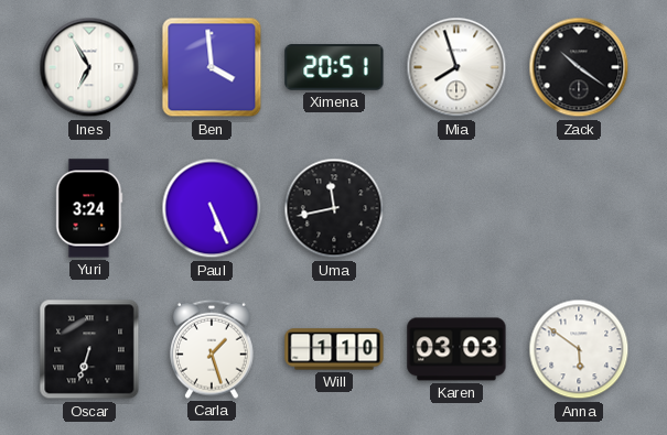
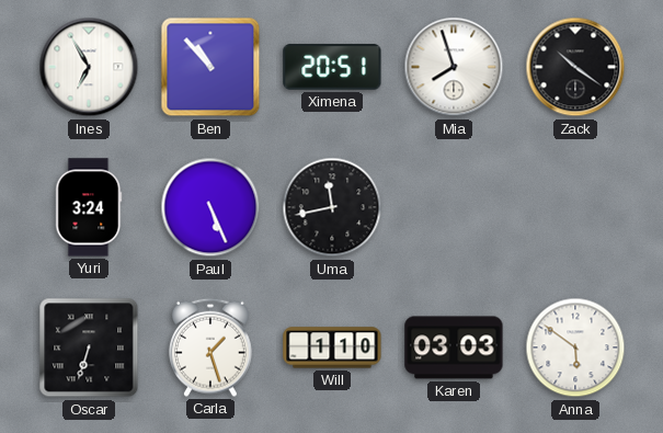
Ben: 3:59 -> 10:53 (210, 67)
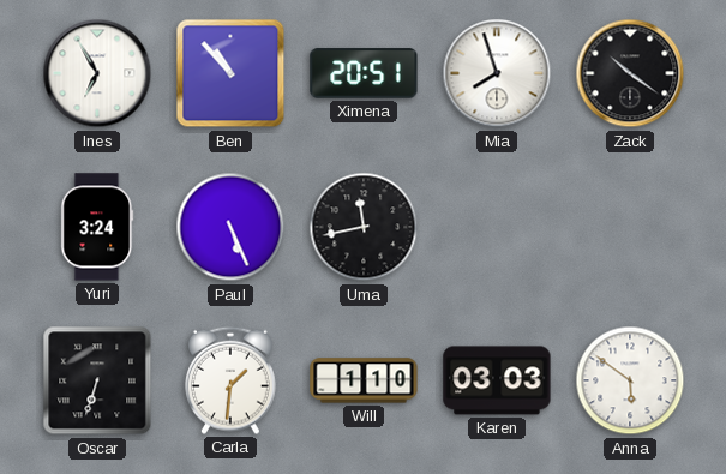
Carla: 1:27 -> 1:31 (230, 380)
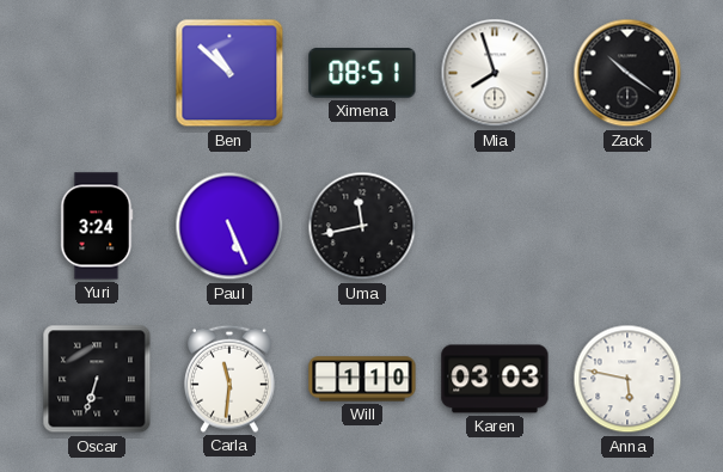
Ines: 6:55 -> none (97, 73)
Ben: 10:53 -> 10:52 (229, 73)
Ximena: 20:51 -> 08:51 (362, 73)
Carla: 1:31 -> 11:31 (229, 379)
Anna: 5:51 -> 5:47 (627, 379)
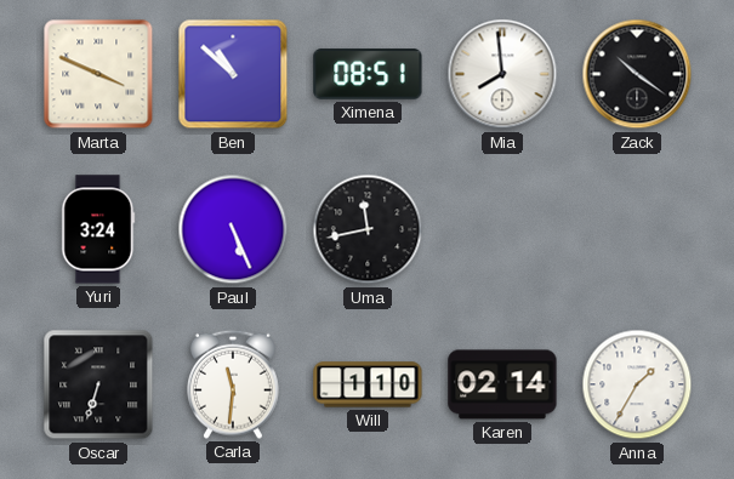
Marta: none -> 3:49 (98, 74)
Mia: 7:57 -> 7:59 (502, 74)
Karen: 03:03 -> 02:14 (502, 384)
Anna: 5:47 -> 1:35 (637, 384)
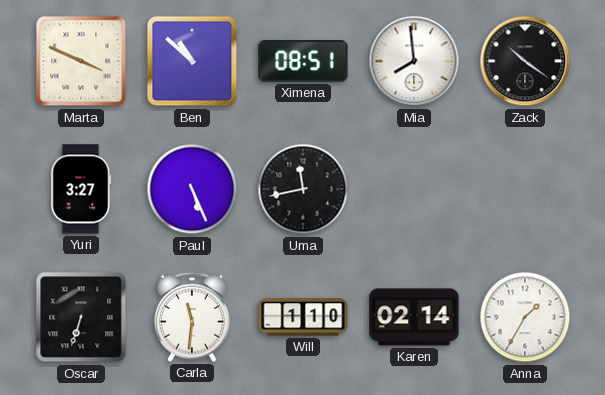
Yuri: 3:24 -> 3:27 (81, 189)
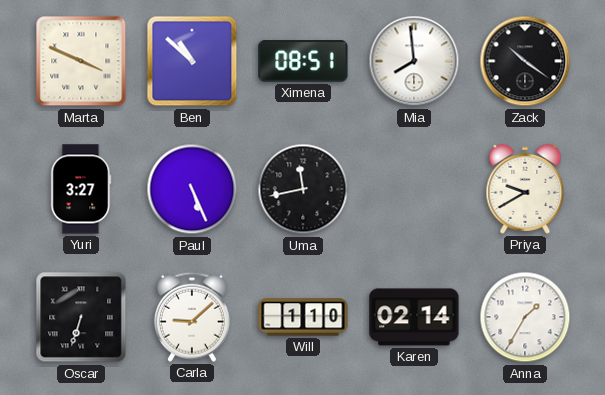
Priya: none -> 9:40 (525, 189)
Carla: 11:31 -> 9:08 (192, 317)
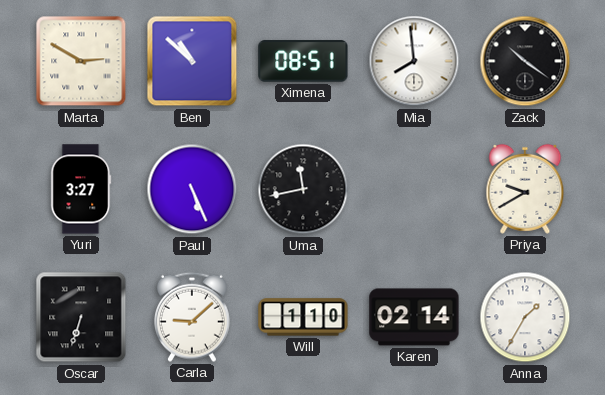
Marta: 3:49 -> 2:50 (81, 61)
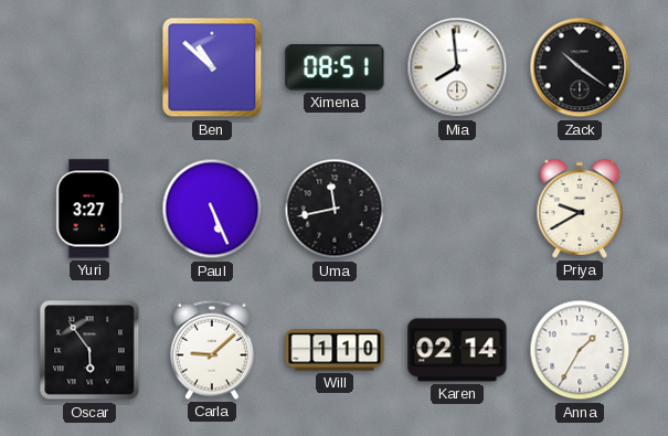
Marta: 2:50 -> none (81, 61)
Oscar: 6:33 -> 5:54 (89, 350)
